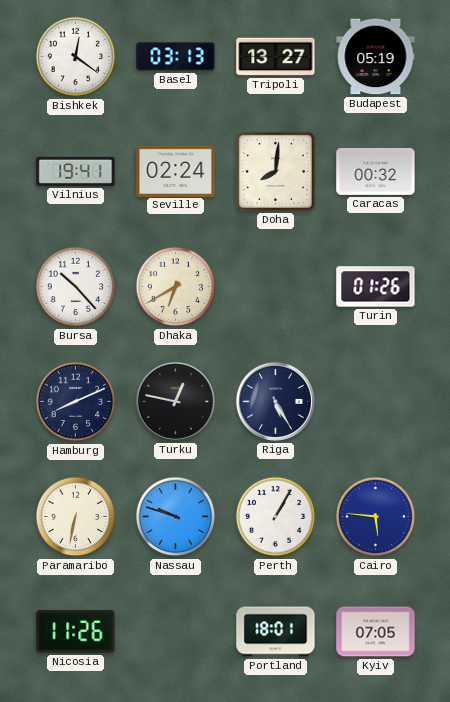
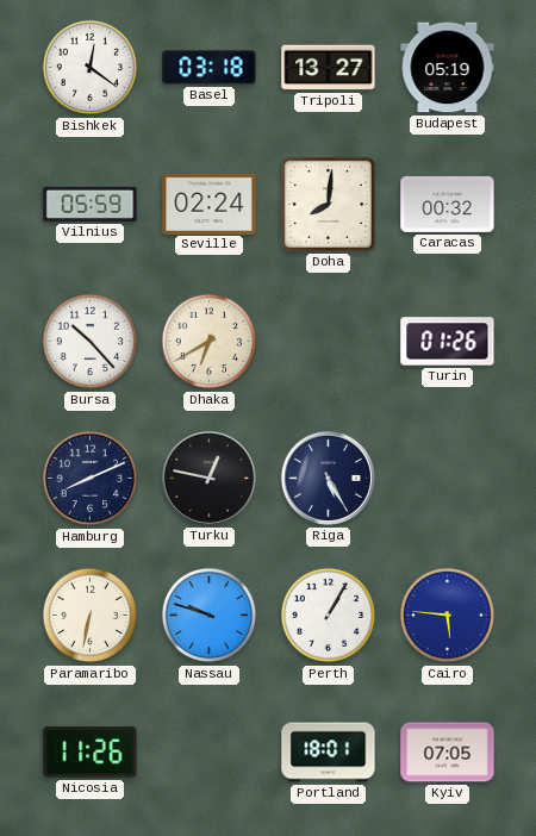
Basel: 03:13 -> 03:18 (210, 68)
Vilnius: 19:41 -> 05:59 (91, 204)
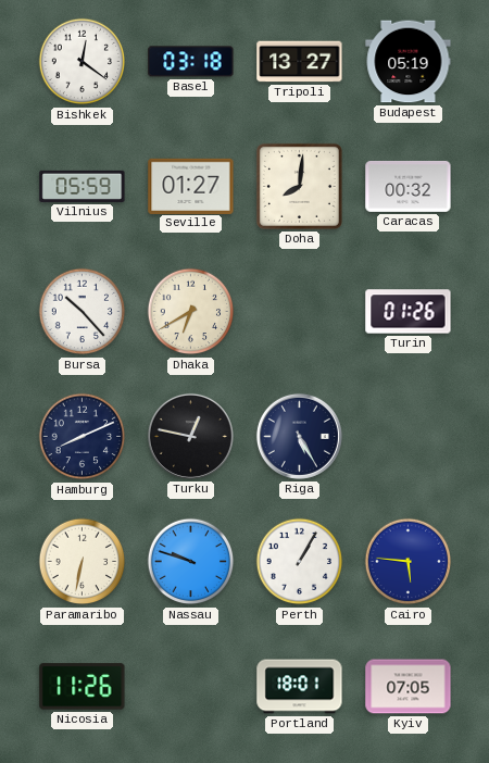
Seville: 02:24 -> 01:27 (191, 186)
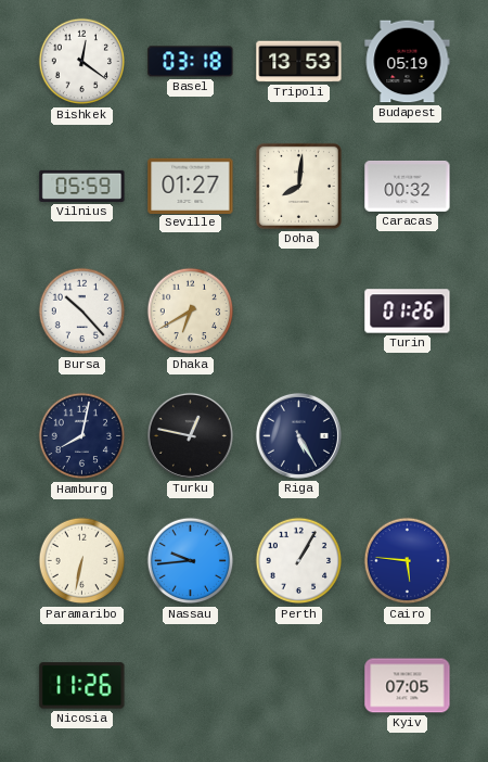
Tripoli: 13:27 -> 13:53 (299, 62)
Hamburg: 8:11 -> 8:02 (82, 436)
Nassau: 9:48 -> 9:44 (191, 561)
Portland: 18:01 -> none (300, 687)
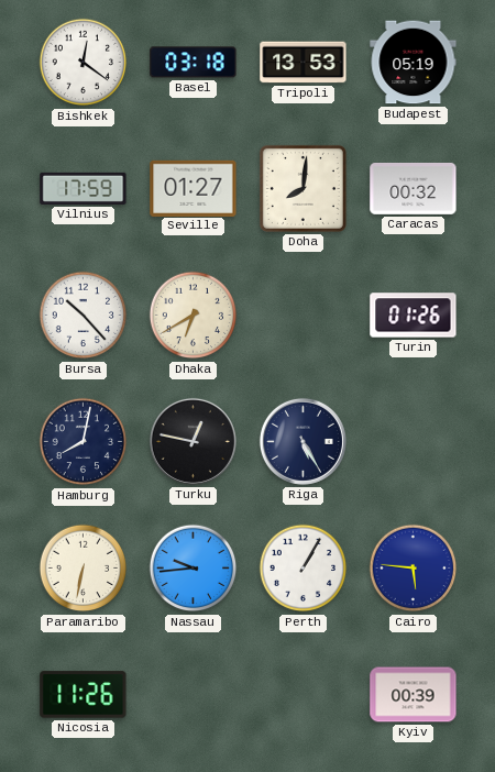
Vilnius: 05:59 -> 17:59 (84, 188)
Kyiv: 07:05 -> 00:39 (414, 695)
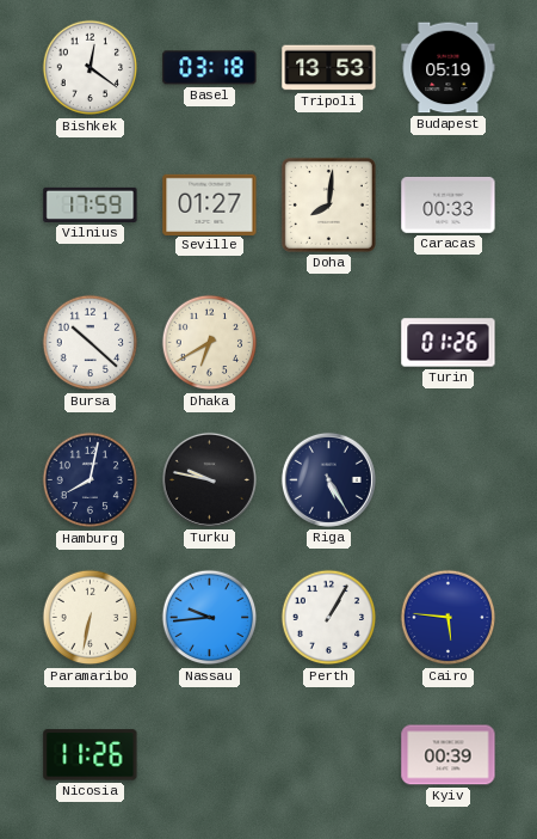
Caracas: 00:32 -> 00:33 (449, 204)
Bursa: 10:23 -> 10:22 (91, 343)
Turku: 12:47 -> 9:47 (209, 479)
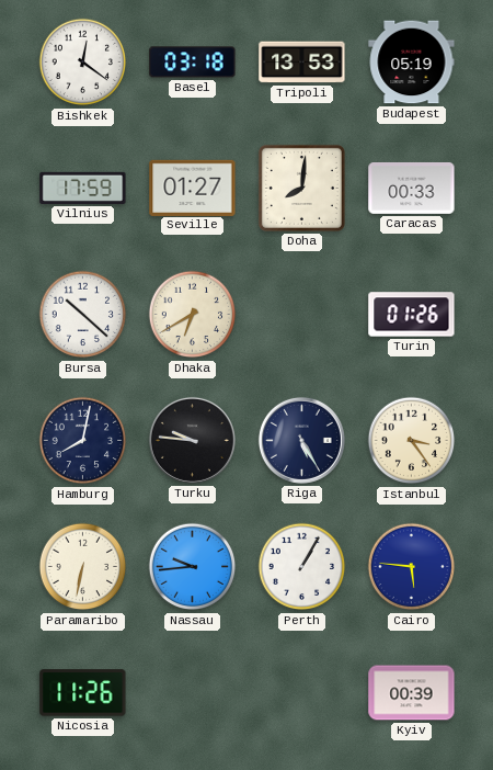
Turku: 9:47 -> 9:46 (192, 440)
Istanbul: none -> 3:24 (412, 441)
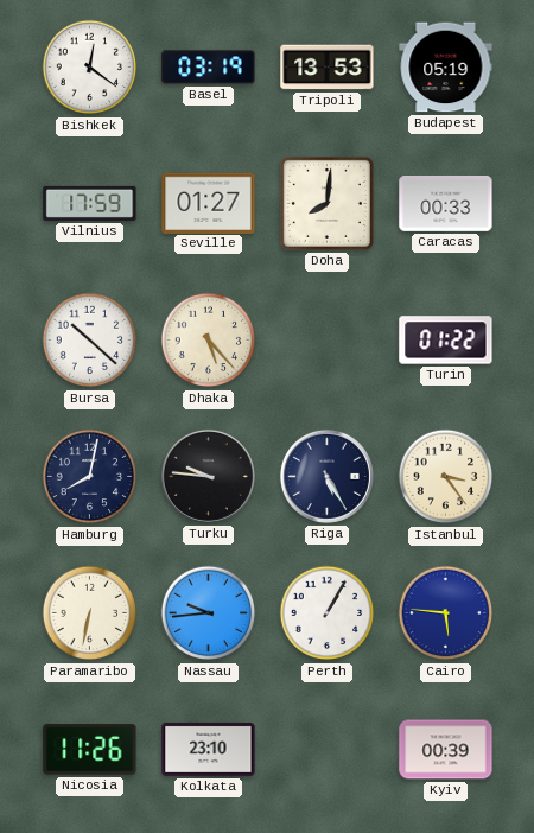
Basel: 03:18 -> 03:19 (209, 68)
Dhaka: 6:40 -> 5:23 (209, 341)
Turin: 01:26 -> 01:22 (446, 341)
Kolkata: none -> 23:10 (209, 749)
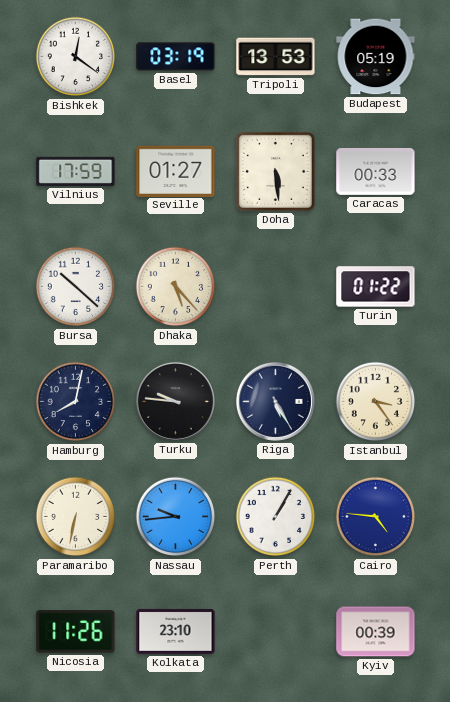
Doha: 8:01 -> 5:29 (275, 171)
Cairo: 5:46 -> 4:46 (376, 517)
